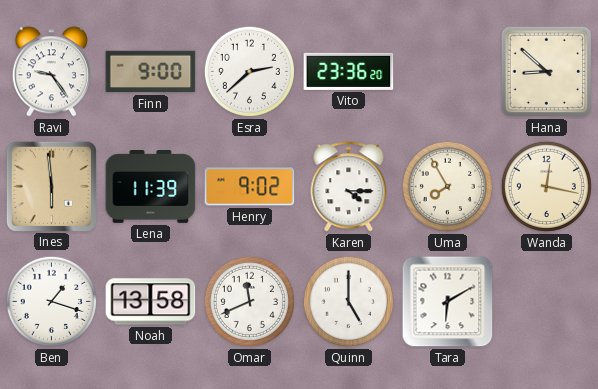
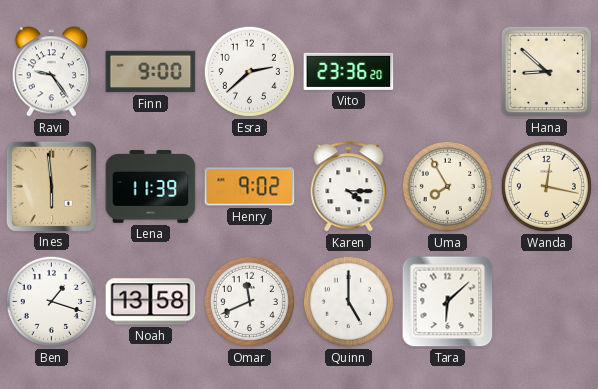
Tara: 6:10 -> 6:08 (448, 302)
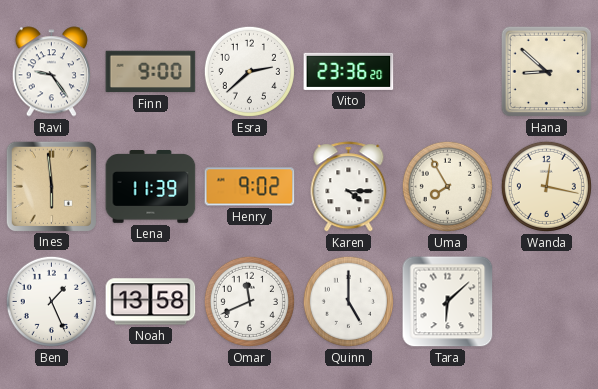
Ben: 1:18 -> 1:26 (51, 301)
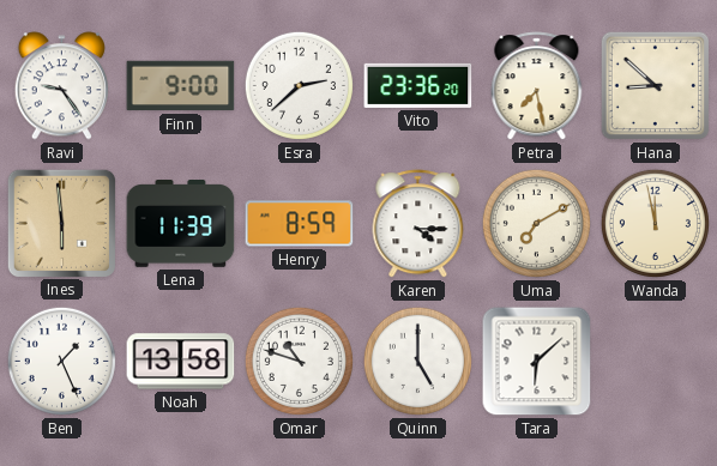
Petra: none -> 7:28 (537, 86)
Henry: 9:02 -> 8:59 (300, 224)
Uma: 7:55 -> 7:10 (536, 223)
Wanda: 12:17 -> 11:58 (655, 223)
Omar: 11:41 -> 10:48 (299, 361)
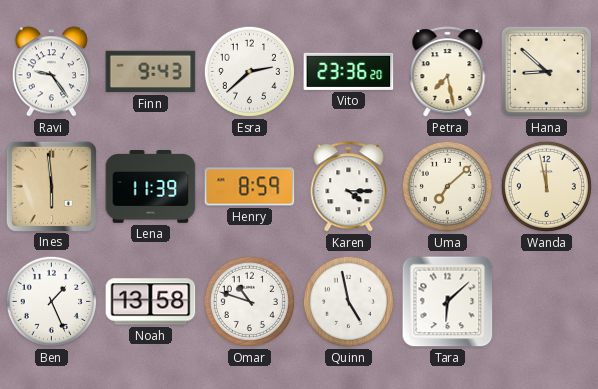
Finn: 9:00 -> 9:43 (151, 72)
Uma: 7:10 -> 7:08 (447, 186)
Quinn: 5:00 -> 4:58 (348, 301)
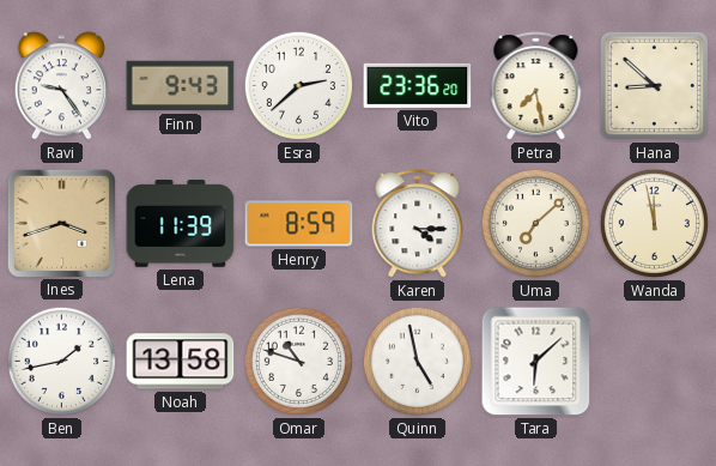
Ines: 5:59 -> 3:42 (61, 223)
Ben: 1:26 -> 1:43 (61, 361)
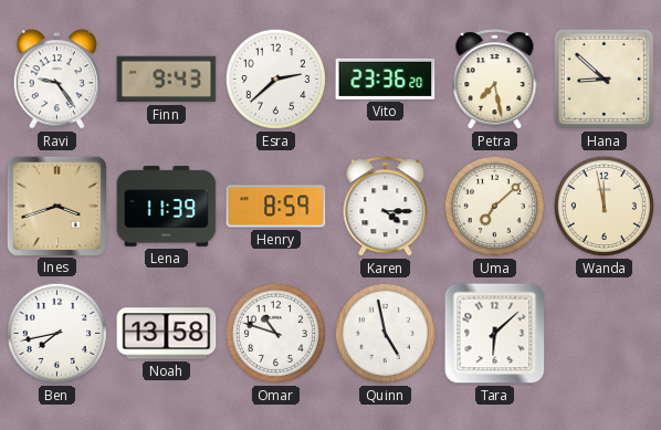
Ben: 1:43 -> 7:43 (56, 333)
